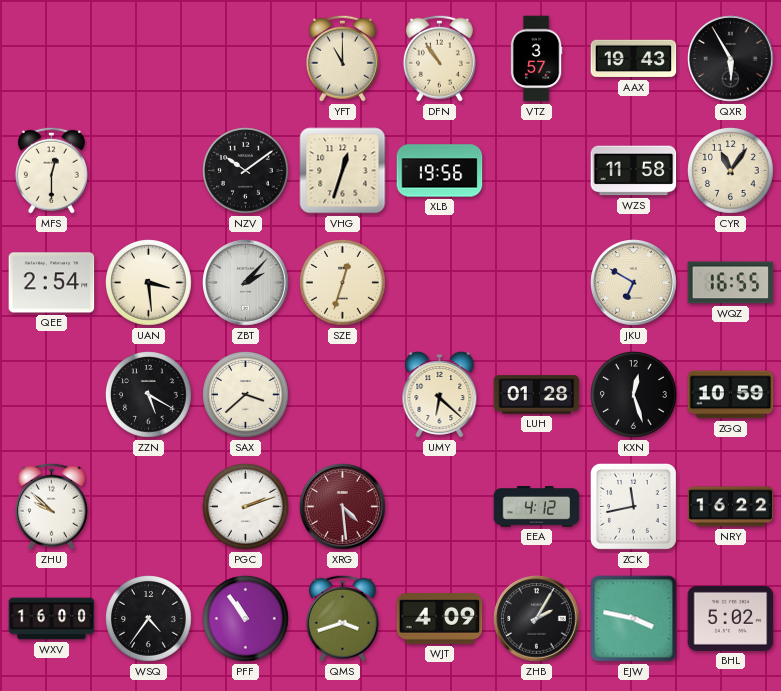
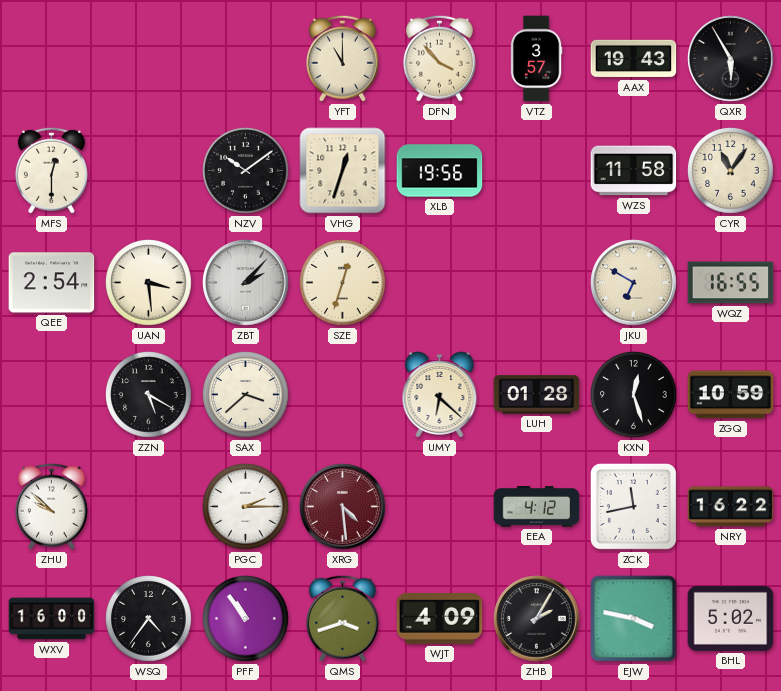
DFN: 10:54 -> 3:53 (439, 58)
PGC: 2:12 -> 2:15 (246, 507)
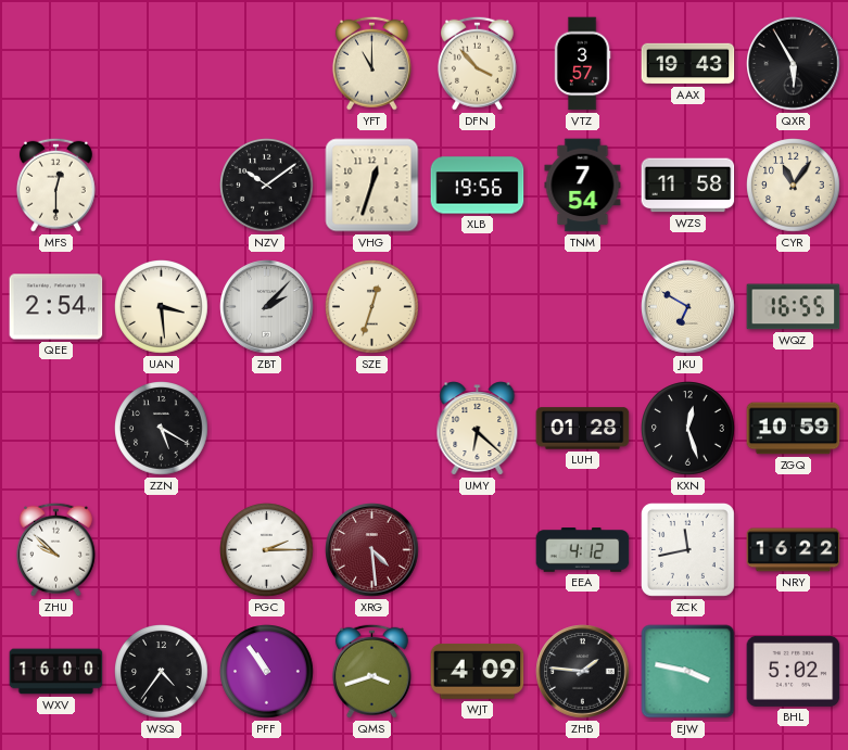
TNM: none -> 7:54 (583, 186)
SAX: 3:38 -> none (246, 395)
ZHB: 2:05 -> 1:46 (583, 672)
